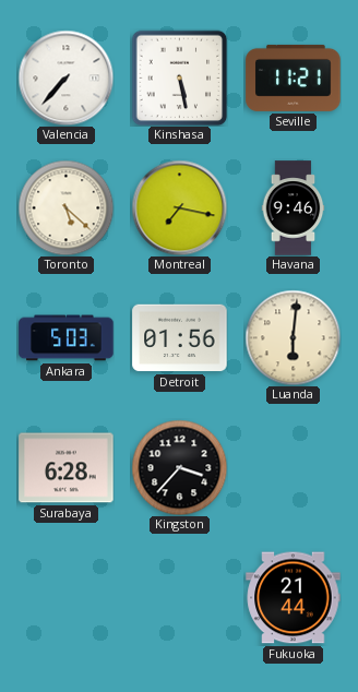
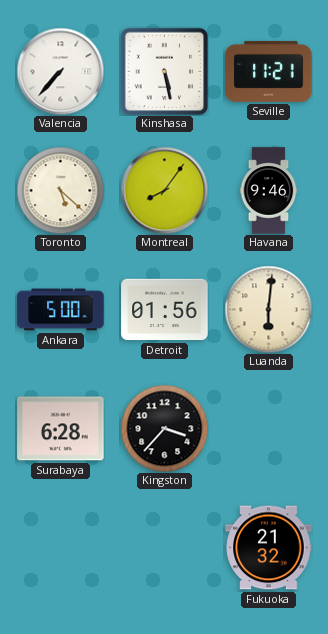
Montreal: 7:17 -> 8:06 (164, 190)
Ankara: 5:03 -> 5:00 (61, 310)
Fukuoka: 21:44 -> 21:32 (269, 548)
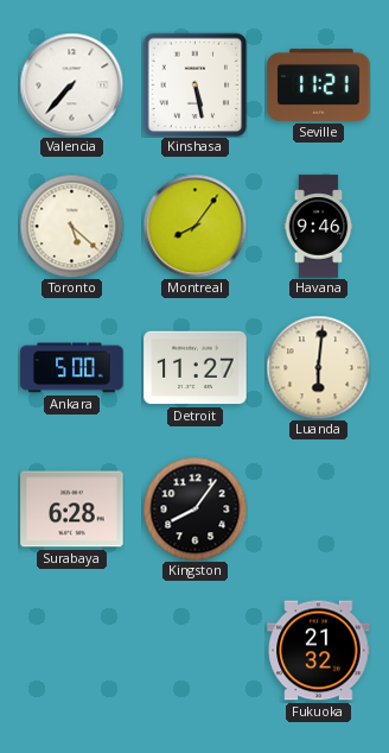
Detroit: 01:56 -> 11:27 (196, 368)
Kingston: 3:37 -> 8:06 (194, 508)
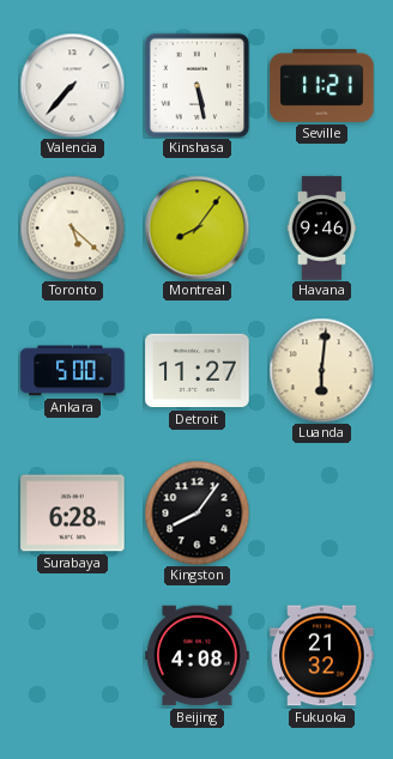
Beijing: none -> 4:08 (198, 656)
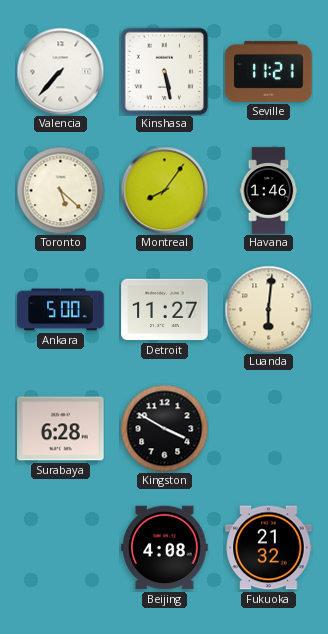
Havana: 9:46 -> 1:46 (269, 191)
Kingston: 8:06 -> 3:50 (164, 428)
